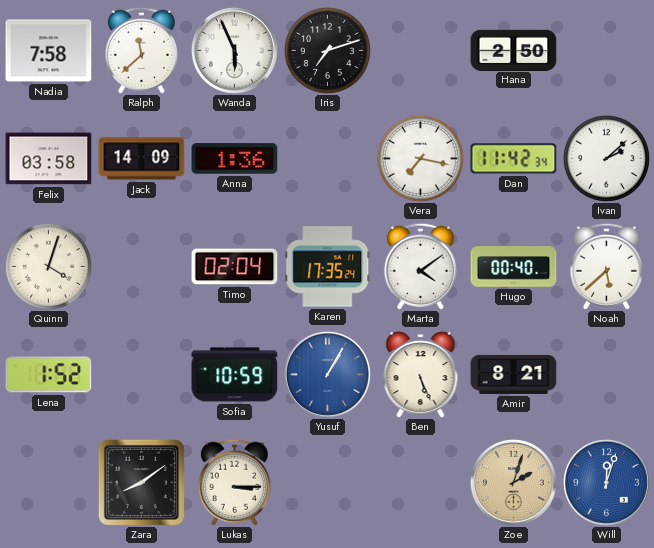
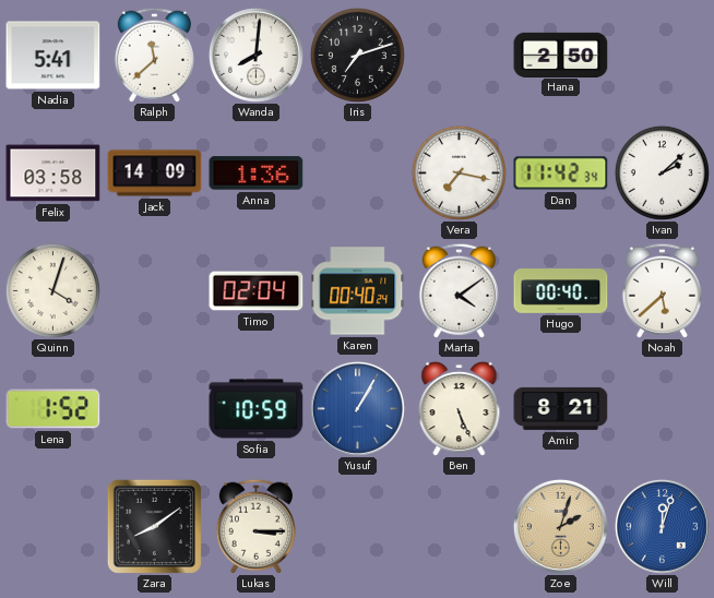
Nadia: 7:58 -> 5:41 (53, 56)
Wanda: 5:56 -> 8:01 (255, 55)
Karen: 17:35 -> 00:40 (358, 291)
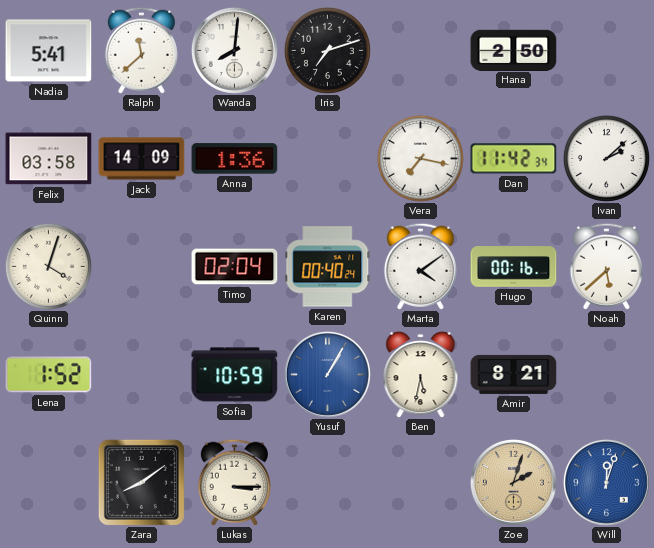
Hugo: 00:40 -> 00:16 (514, 267)
Ben: 5:26 -> 5:32 (421, 374)
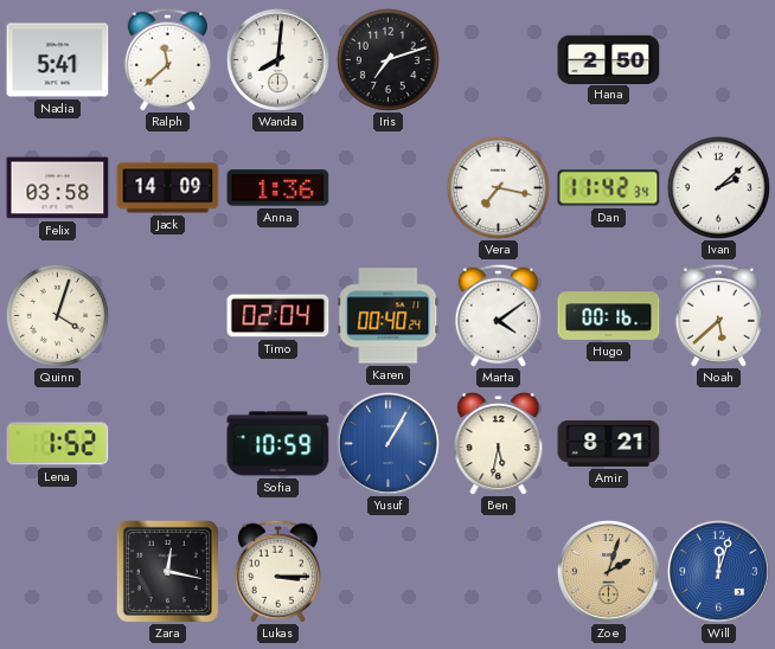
Zara: 8:09 -> 12:17 (167, 571)
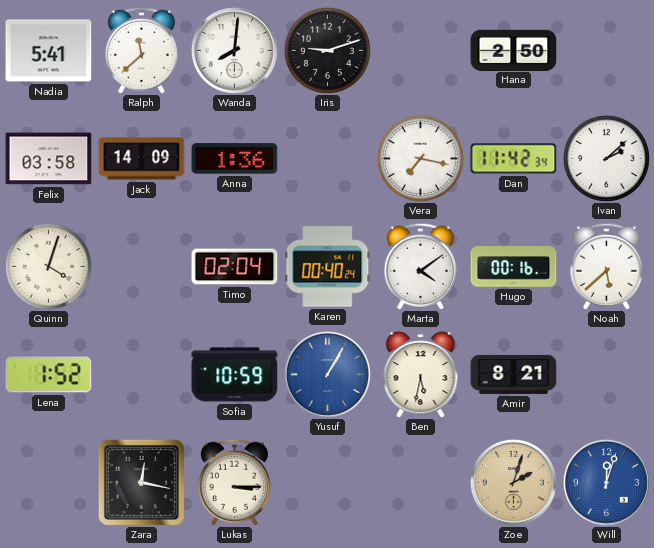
Iris: 7:12 -> 9:12 (327, 50)
